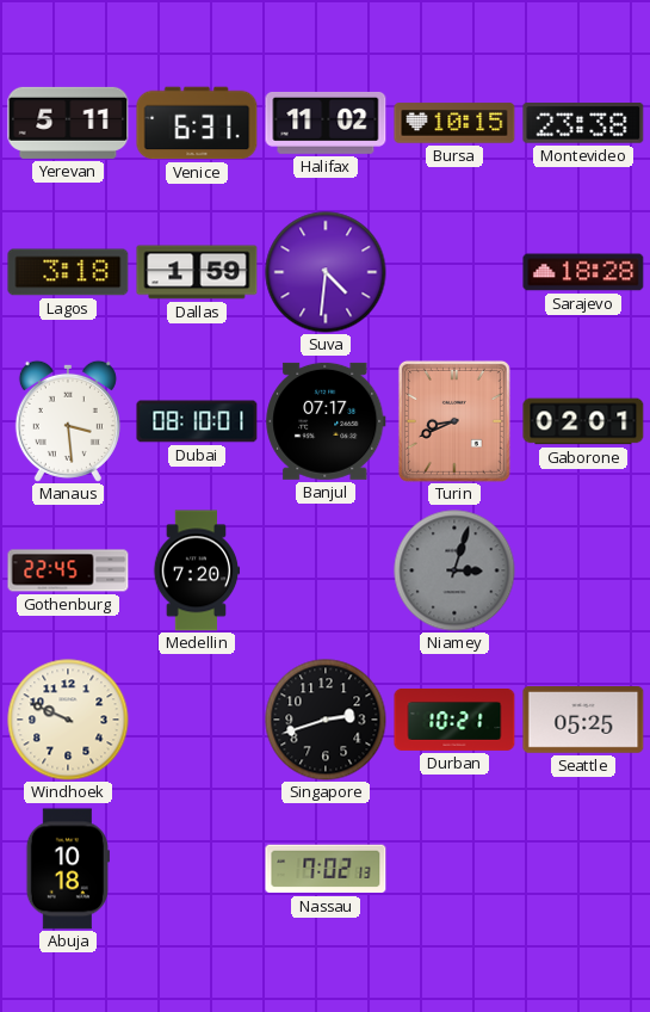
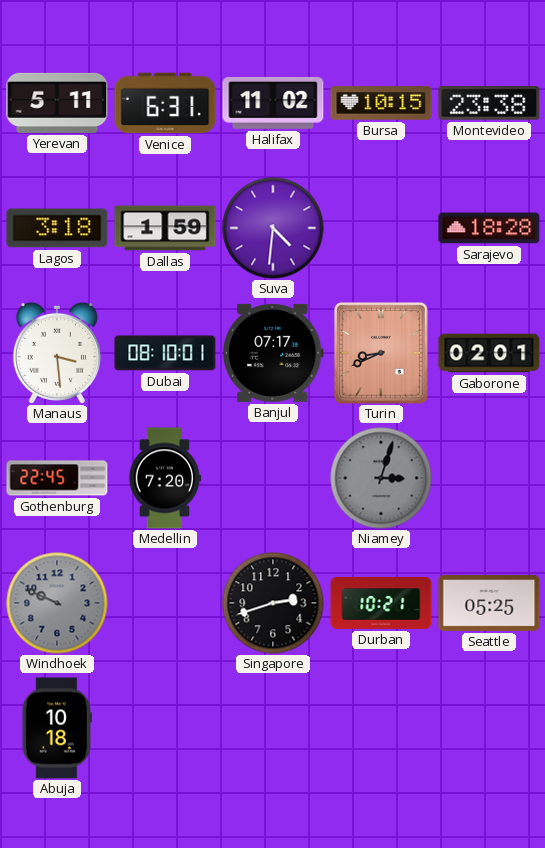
Windhoek dial: cream -> grey (57, 603)
Nassau: 7:02 -> none (326, 869)
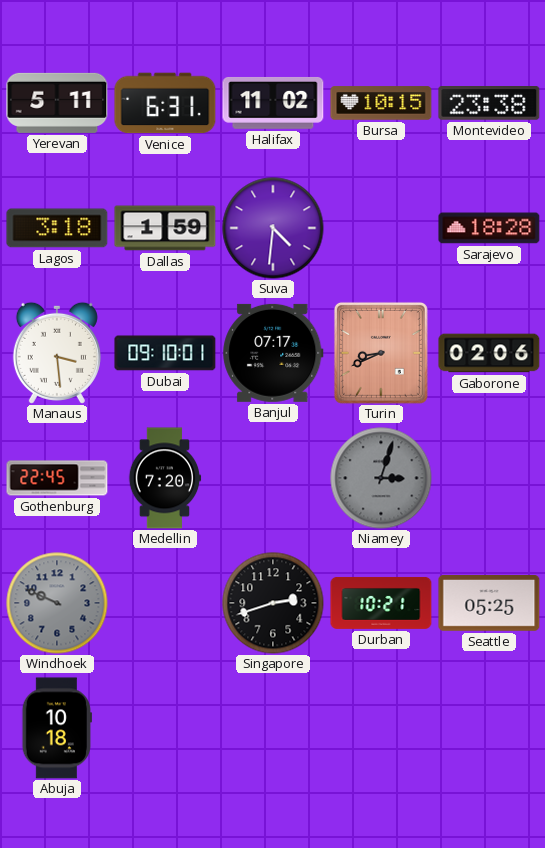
Dubai: 08:10 -> 09:10 (165, 353)
Gaborone: 02:01 -> 02:06 (489, 353)
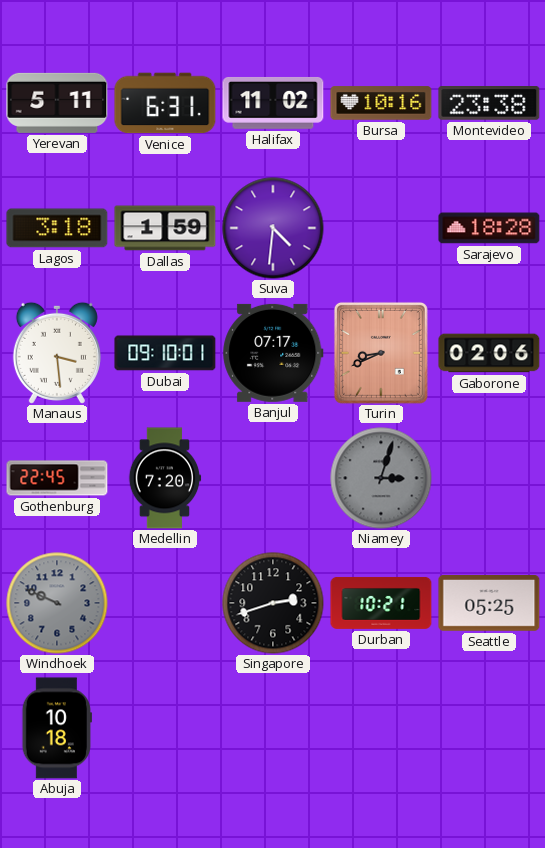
Bursa: 10:15 -> 10:16 (381, 103)
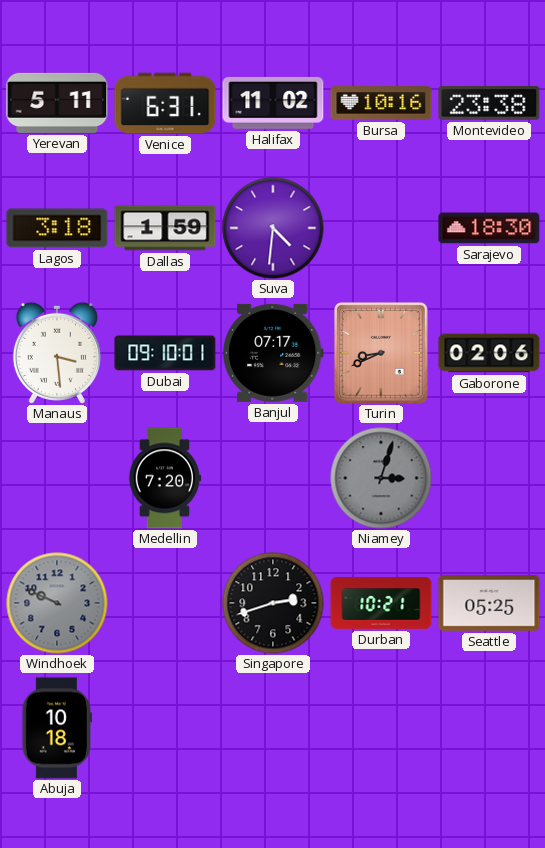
Sarajevo: 18:28 -> 18:30 (489, 228)
Gothenburg: 22:45 -> none (57, 478)
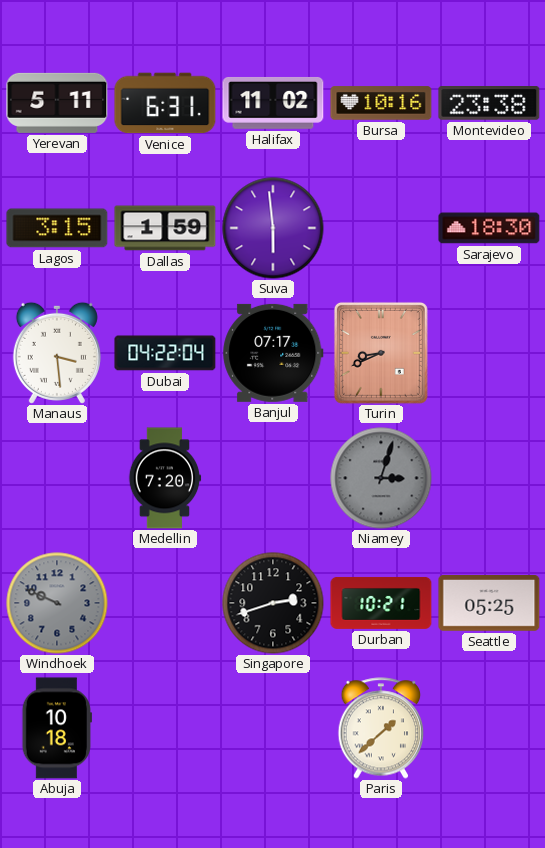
Lagos: 3:18 -> 3:15 (57, 228)
Suva: 4:31 -> 5:59 (273, 228)
Dubai: 09:10 -> 04:22 (165, 353)
Gaborone: 02:06 -> none (489, 353)
Paris: none -> 1:38 (381, 728)
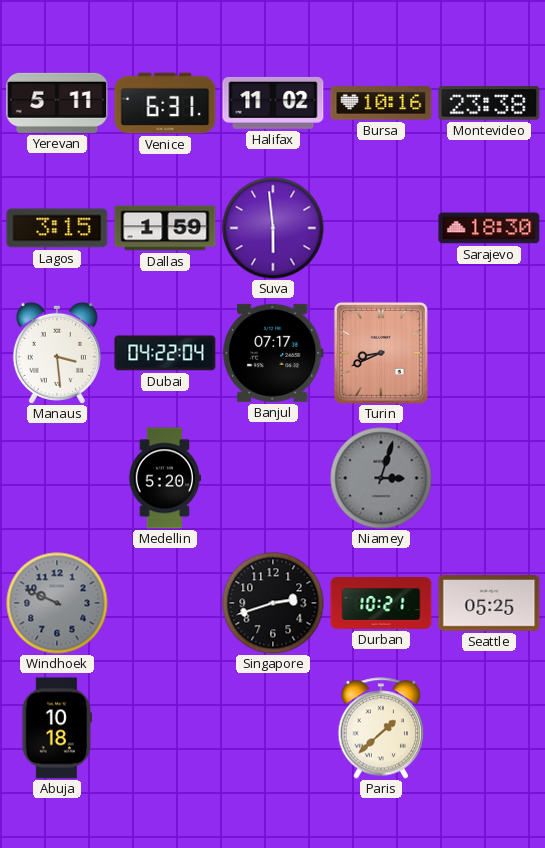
Medellin: 7:20 -> 5:20 (165, 478)
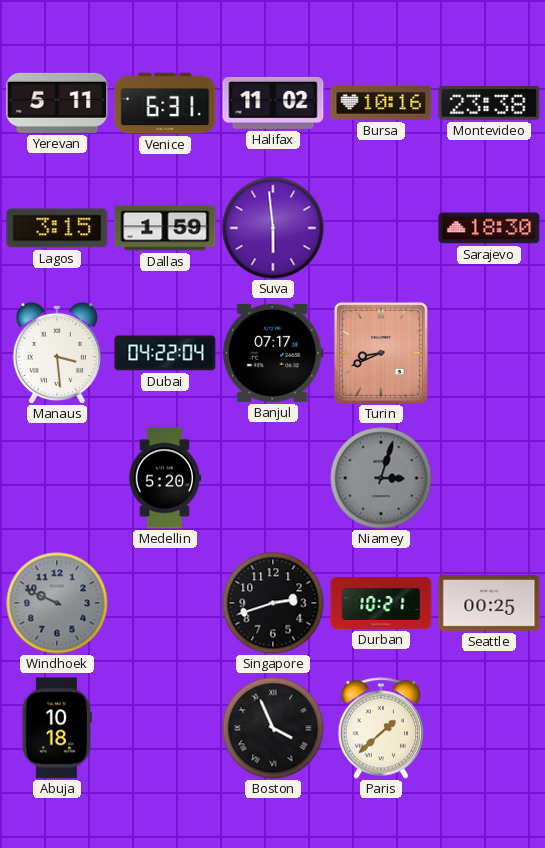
Seattle: 05:25 -> 00:25 (489, 604)
Boston: none -> 3:56 (273, 728)
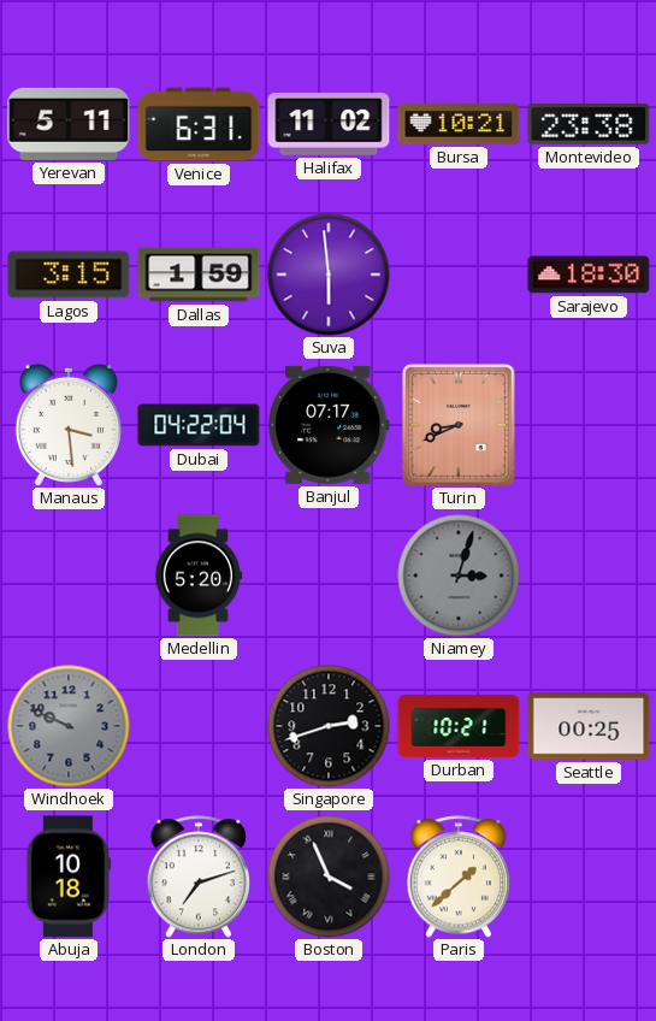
Bursa: 10:16 -> 10:21 (459, 124)
London: none -> 7:12 (199, 877)
